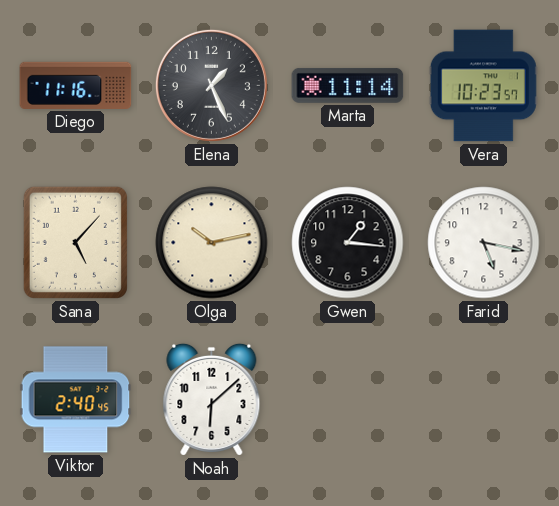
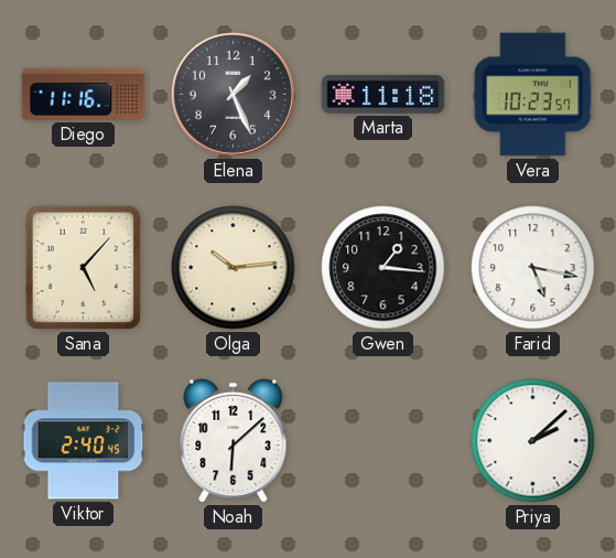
Marta: 11:14 -> 11:18 (383, 94)
Olga: 10:13 -> 10:14 (234, 268)
Priya: none -> 2:08 (533, 441)
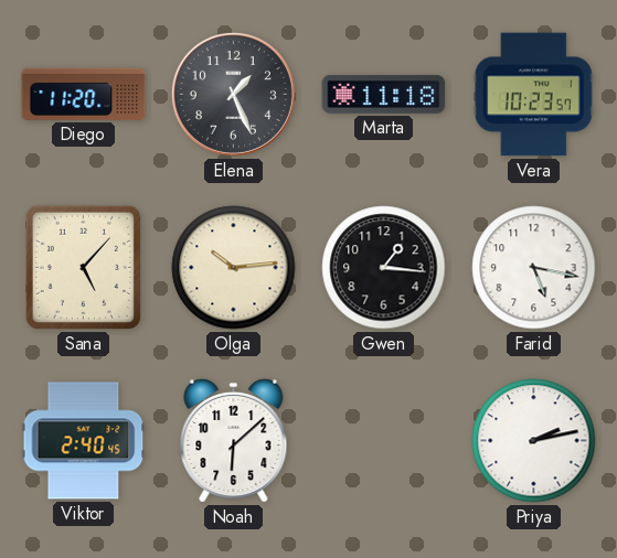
Diego: 11:16 -> 11:20 (84, 94)
Priya: 2:08 -> 2:13 (534, 441)
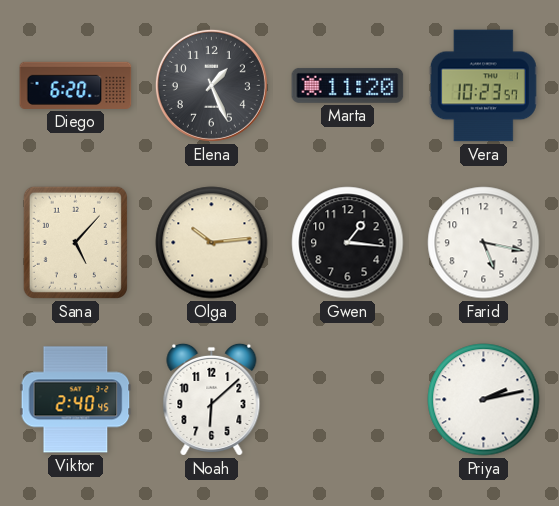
Diego: 11:20 -> 6:20 (76, 85)
Marta: 11:18 -> 11:20 (348, 85)
